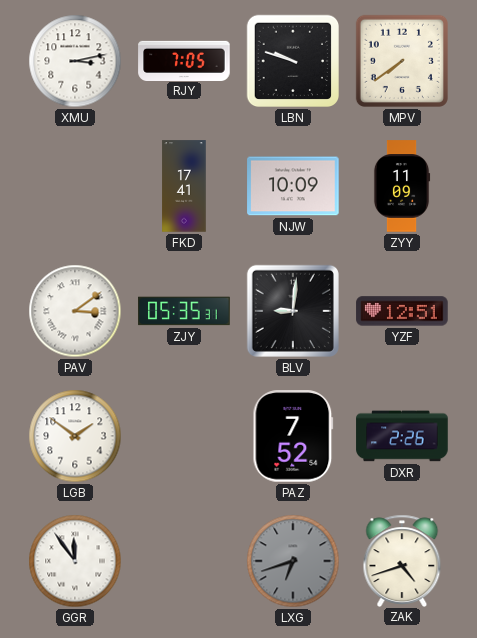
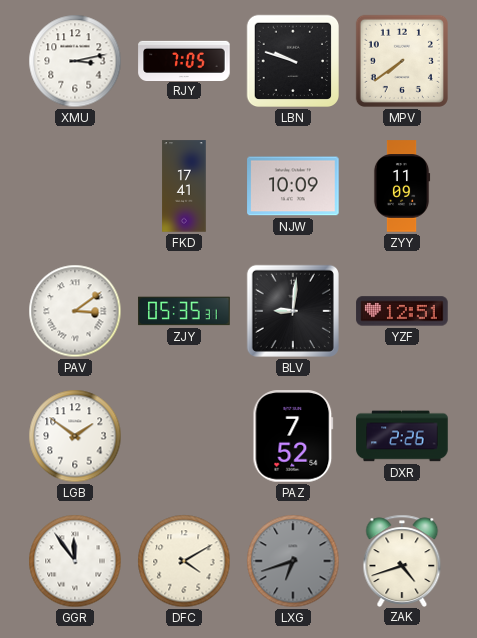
DFC: none -> 4:10 (184, 561)
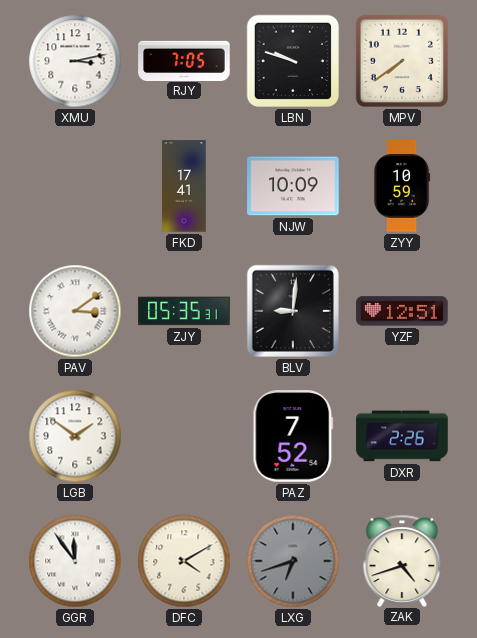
ZYY: 11:09 -> 10:59 (402, 186)
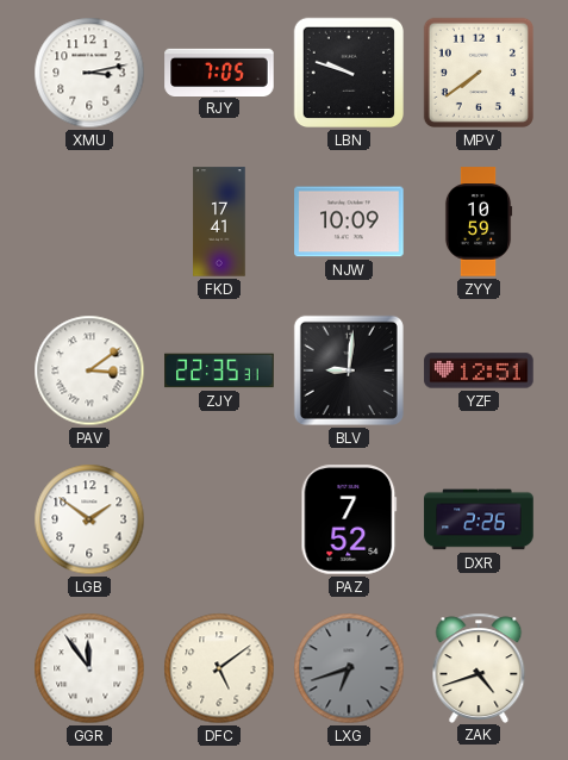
ZJY: 05:35 -> 22:35 (219, 370)
DFC: 4:10 -> 5:09 (219, 668)
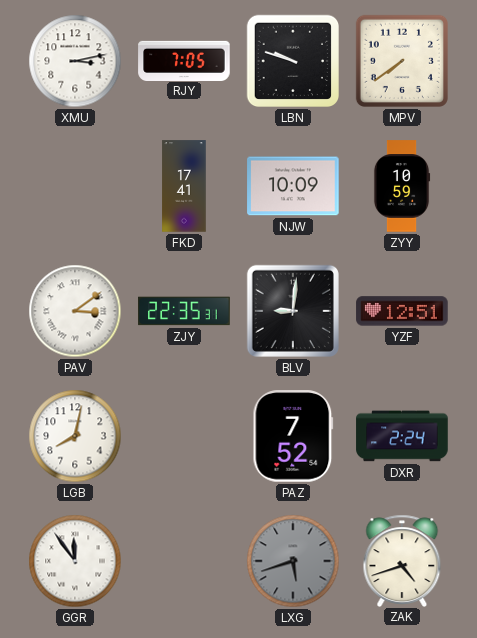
LGB: 1:51 -> 8:02 (75, 436)
DXR: 2:26 -> 2:24 (402, 436)
DFC: 5:09 -> none (219, 668)
LXG: 6:42 -> 5:42 (293, 561)
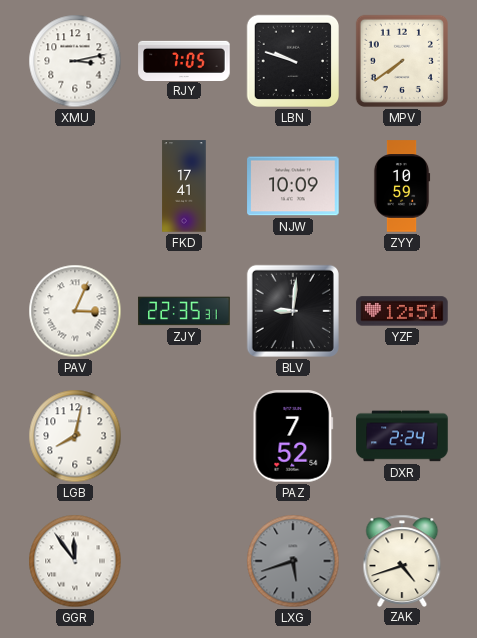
PAV: 3:09 -> 3:04 (75, 311)
